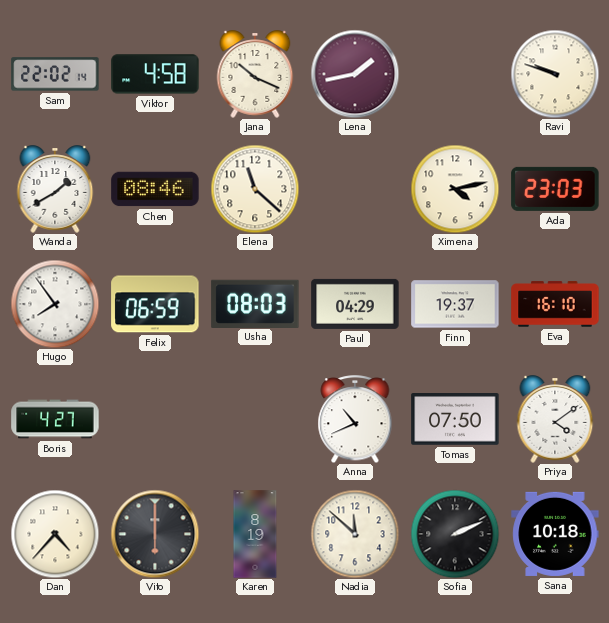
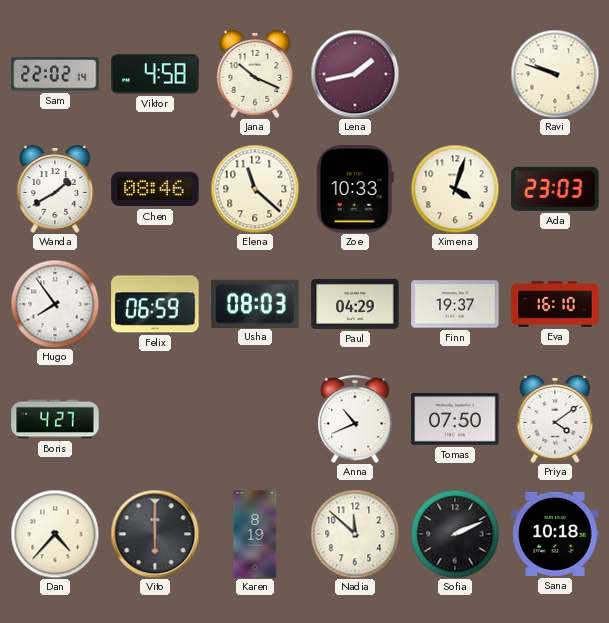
Zoe: none -> 10:33 (355, 189)
Ximena: 4:13 -> 4:03 (455, 189)
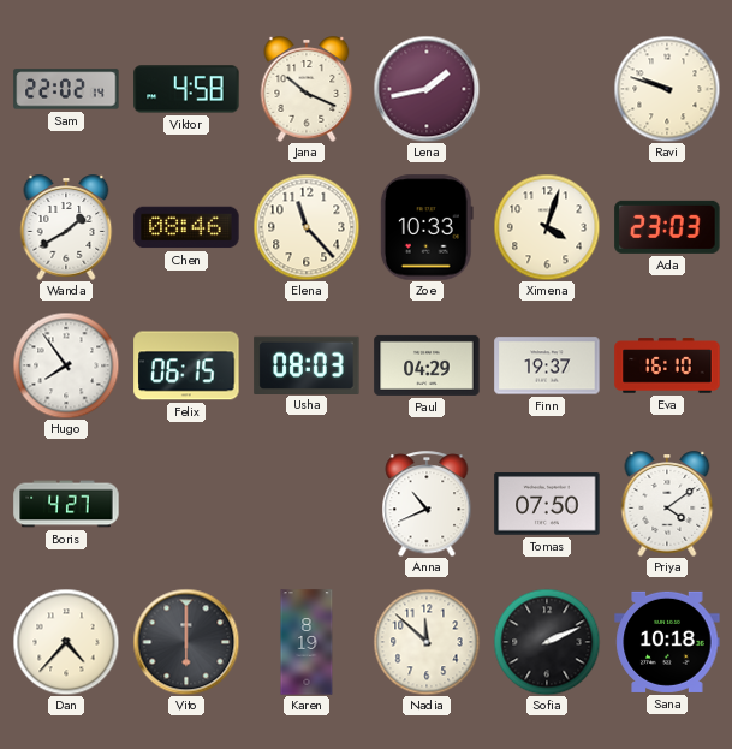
Elena: 11:22 -> 11:23 (307, 227)
Felix: 06:59 -> 06:15 (186, 365)
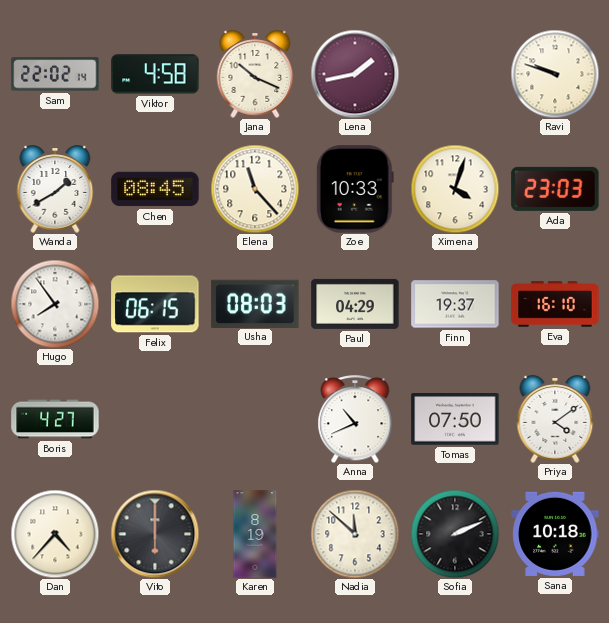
Chen: 08:46 -> 08:45 (155, 189)
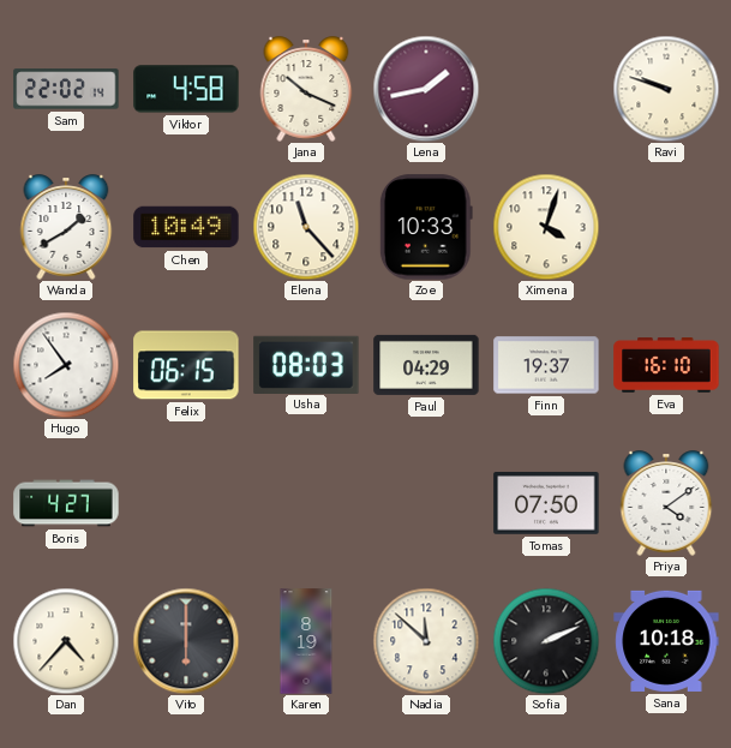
Chen: 08:45 -> 10:49 (186, 227)
Ada: 23:03 -> none (555, 189)
Anna: 10:41 -> none (355, 419)
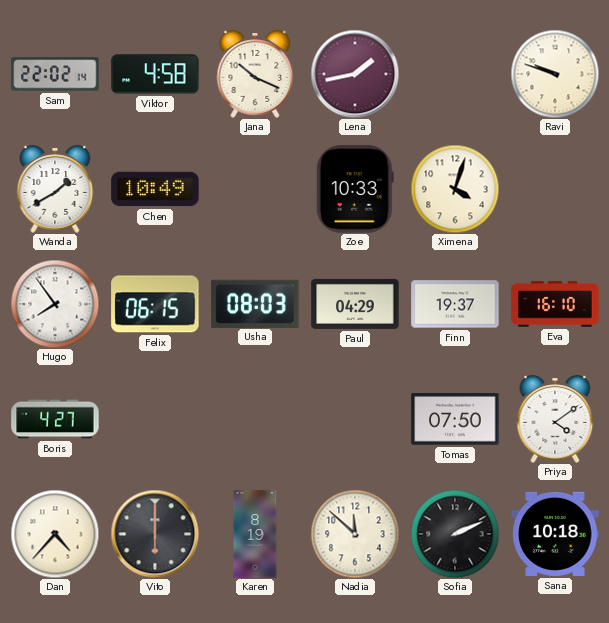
Elena: 11:23 -> none (306, 227)
